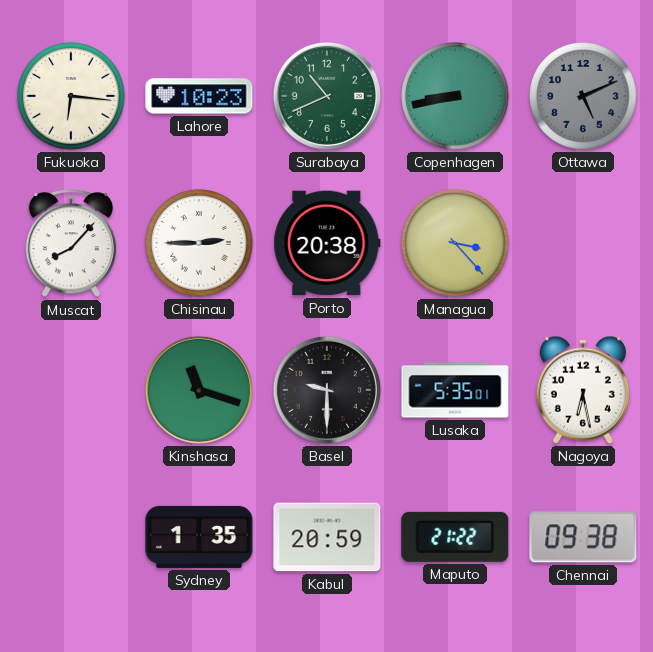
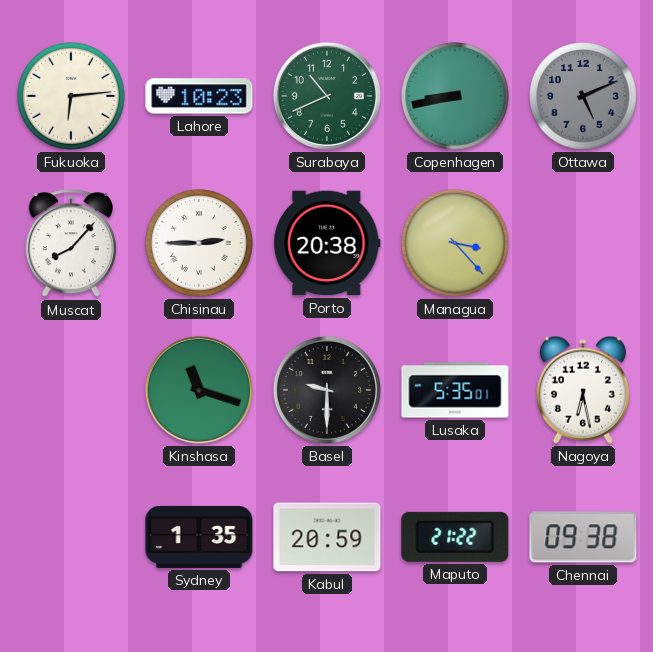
Fukuoka: 6:16 -> 6:14 (71, 96)
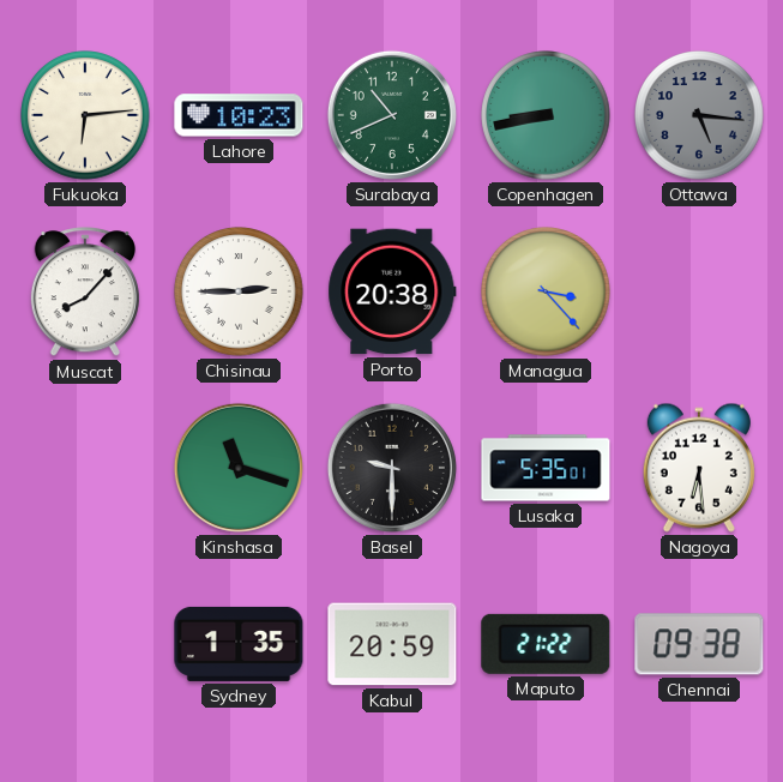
Ottawa: 5:11 -> 5:16 (699, 115)
Nagoya: 6:28 -> 6:29 (699, 468)
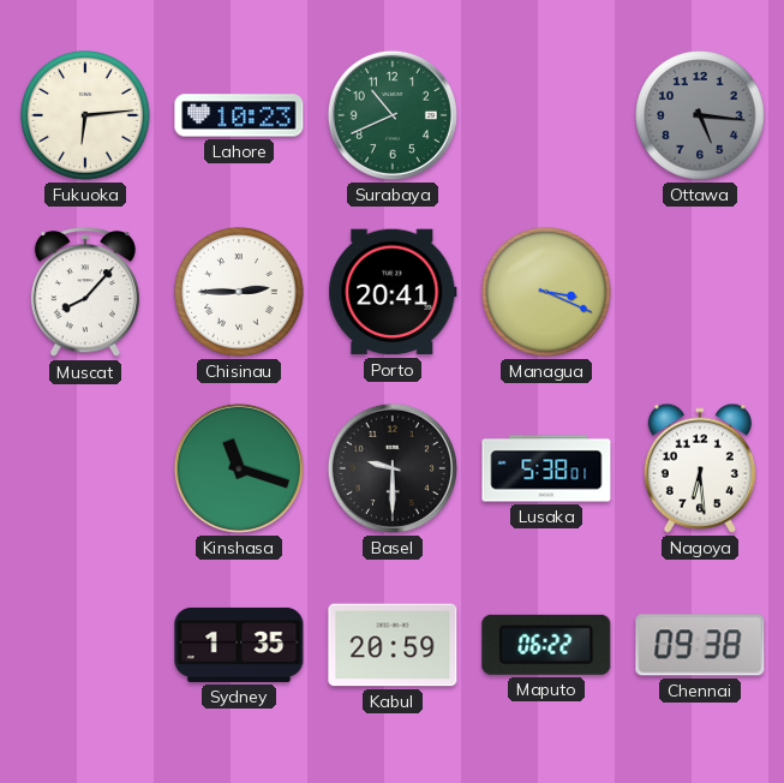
Copenhagen: 8:43 -> none (546, 115)
Porto: 20:38 -> 20:41 (393, 292)
Managua: 3:23 -> 3:19 (546, 292)
Lusaka: 5:35 -> 5:38 (546, 468)
Maputo: 21:22 -> 06:22 (546, 645)
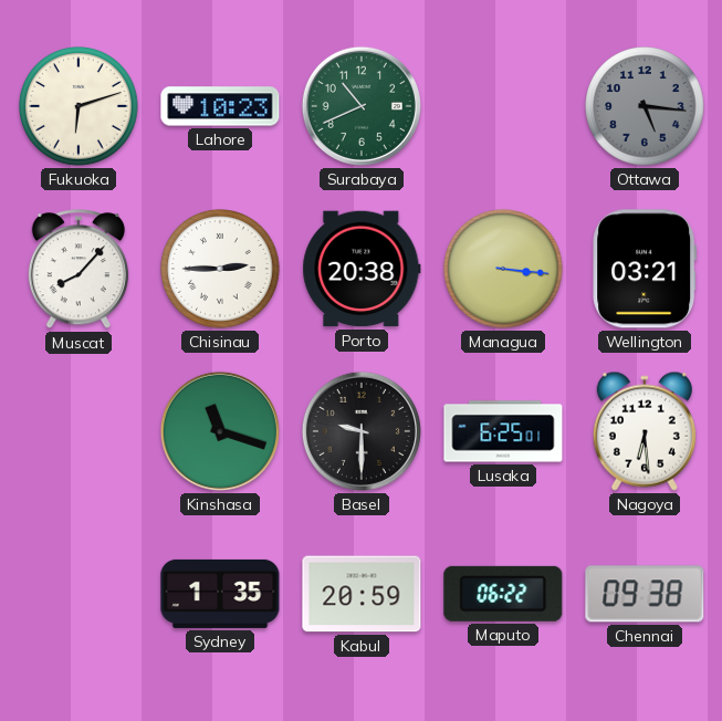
Fukuoka: 6:14 -> 6:12 (79, 106)
Porto: 20:41 -> 20:38 (362, 269)
Managua: 3:19 -> 3:16 (503, 269)
Wellington: none -> 03:21 (645, 269)
Lusaka: 5:38 -> 6:25 (503, 431)
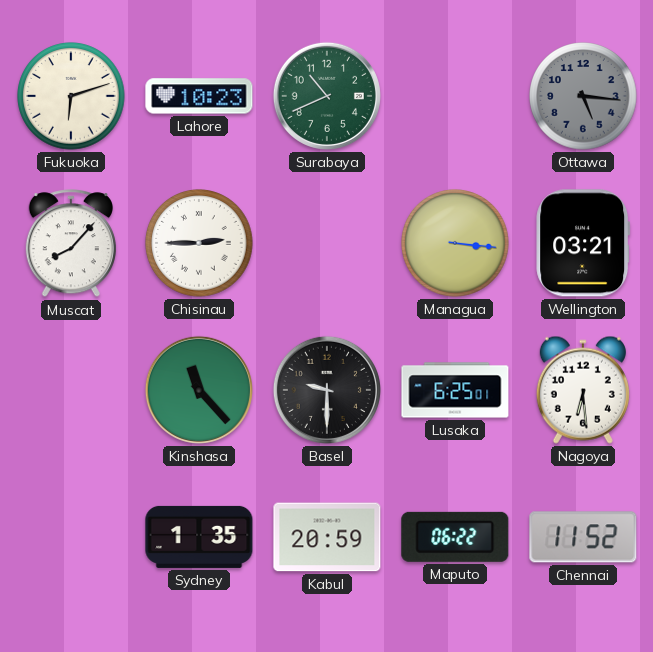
Porto: 20:38 -> none (362, 269)
Kinshasa: 11:18 -> 11:23 (199, 390)
Chennai: 09:38 -> 11:52 (583, 537)
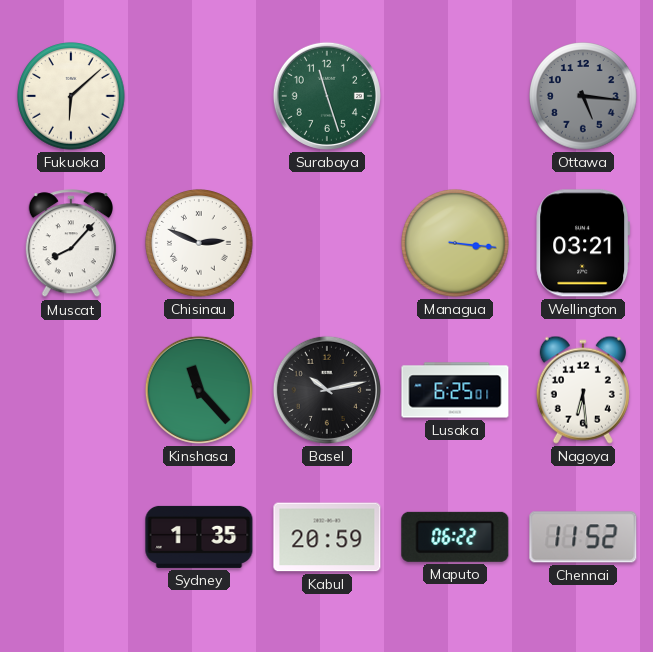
Fukuoka: 6:12 -> 6:08 (71, 96)
Lahore: 10:23 -> none (199, 96)
Surabaya: 10:41 -> 11:27 (327, 96)
Chisinau: 2:45 -> 2:49 (199, 243)
Basel: 9:30 -> 10:13 (327, 390)
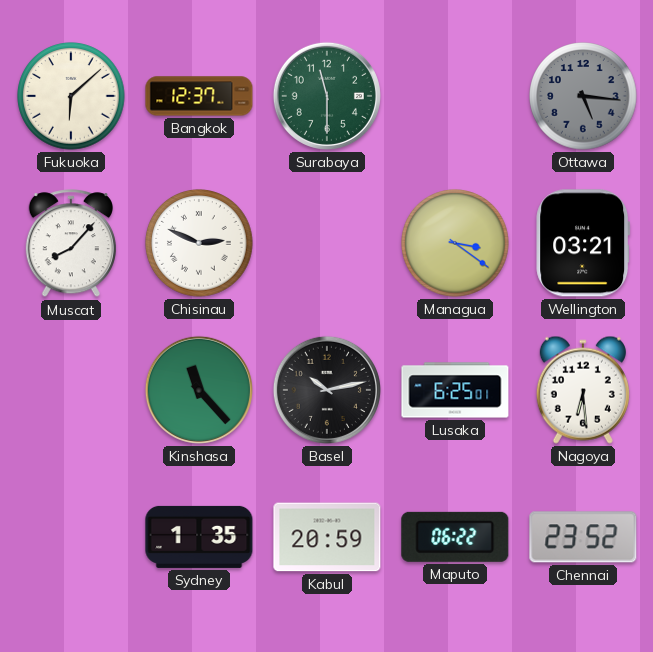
Bangkok: none -> 12:37 (199, 96)
Surabaya: 11:27 -> 11:30 (327, 96)
Managua: 3:16 -> 3:21 (455, 243)
Chennai: 11:52 -> 23:52 (583, 537)
